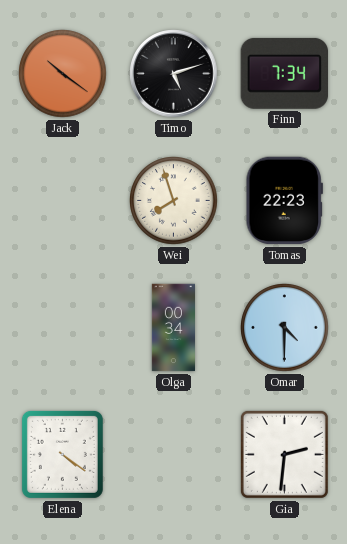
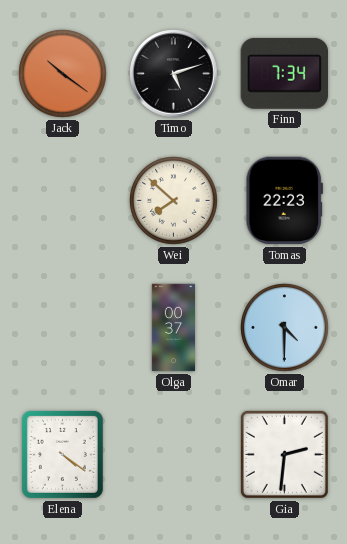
Wei: 7:57 -> 7:52 (174, 201)
Olga: 00:34 -> 00:37 (173, 328)
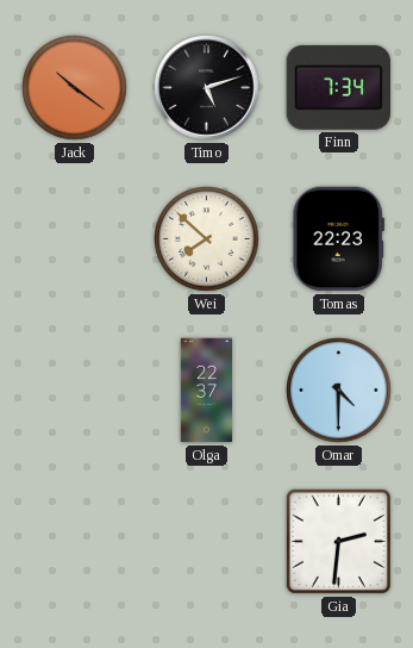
Olga: 00:37 -> 22:37 (206, 391)
Elena: 4:21 -> none (62, 454)
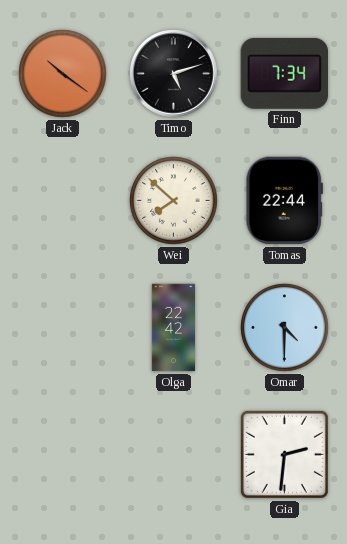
Tomas: 22:23 -> 22:44 (284, 201)
Olga: 22:37 -> 22:42 (173, 328)
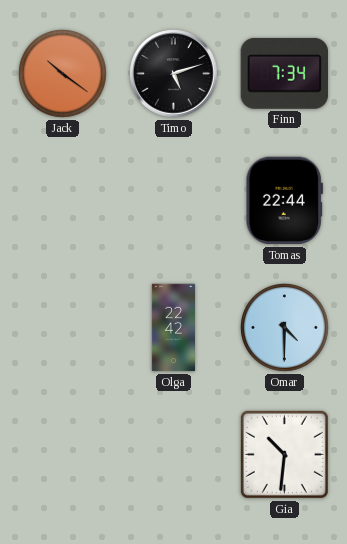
Wei: 7:52 -> none (174, 201)
Gia: 2:31 -> 10:31 (284, 454)
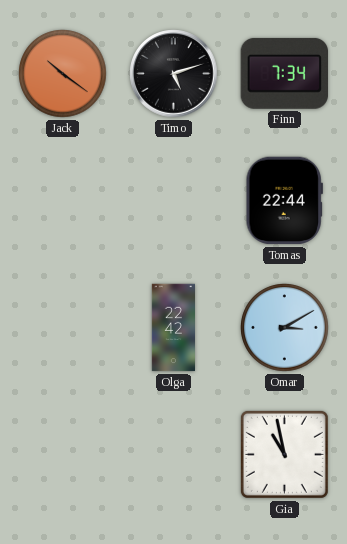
Omar: 4:30 -> 3:10 (285, 328)
Gia: 10:31 -> 10:58 (284, 454)
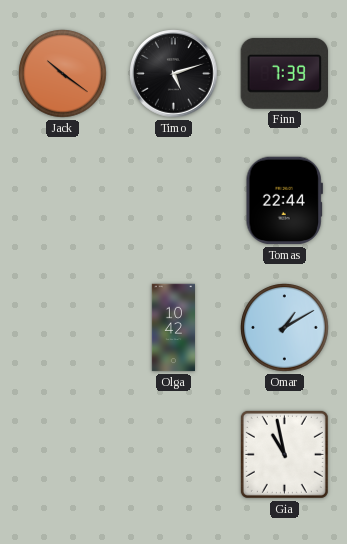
Finn: 7:34 -> 7:39 (284, 73)
Olga: 22:42 -> 10:42 (173, 328)
Omar: 3:10 -> 1:10 (285, 328)
